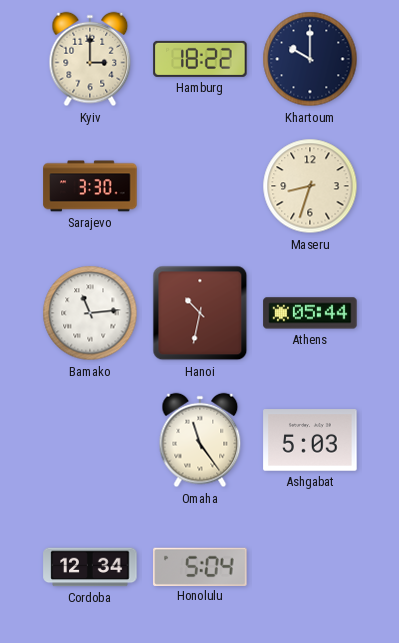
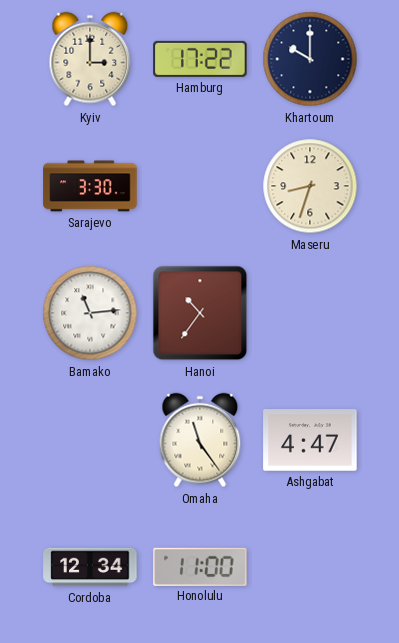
Hamburg: 18:22 -> 17:22 (200, 59)
Hanoi: 10:32 -> 10:36 (200, 313)
Athens: 05:44 -> none (310, 313)
Ashgabat: 5:03 -> 4:47 (310, 440)
Honolulu: 5:04 -> 11:00 (200, 566)
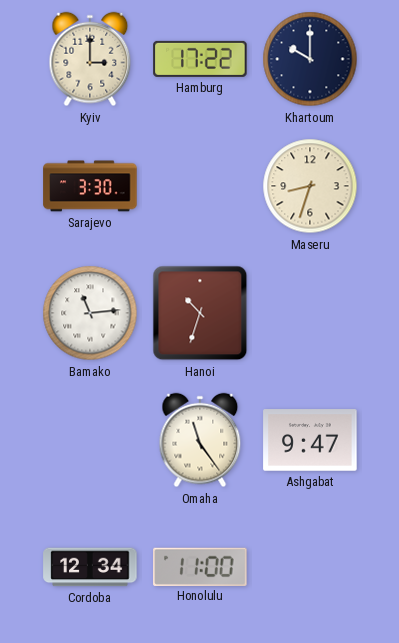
Hanoi: 10:36 -> 10:33 (200, 313)
Ashgabat: 4:47 -> 9:47 (310, 440)
